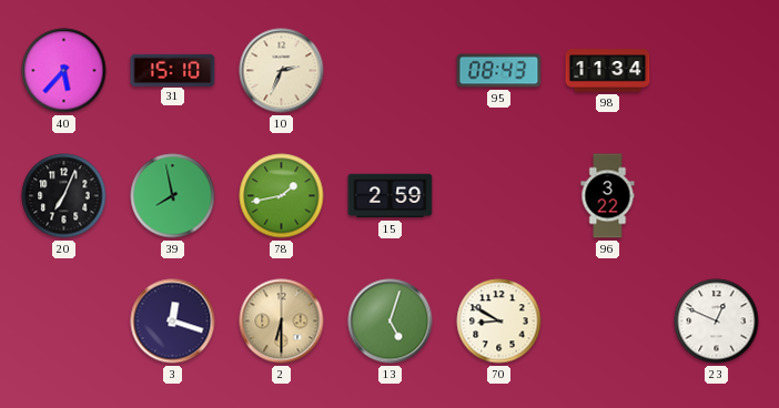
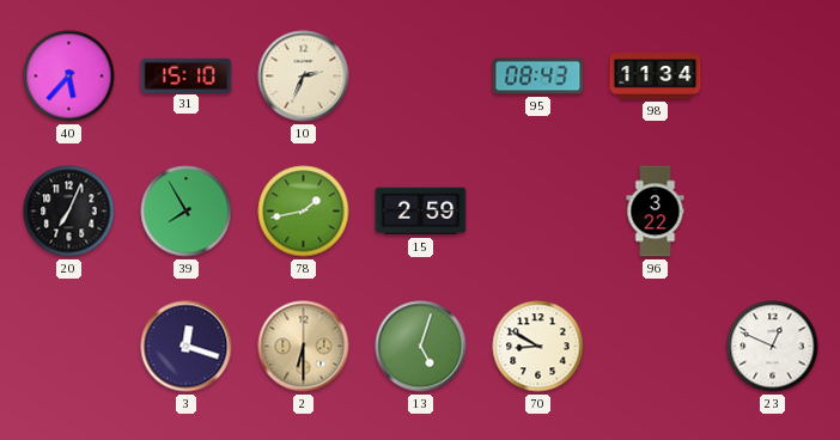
39: 7:58 -> 7:55 (187, 212)
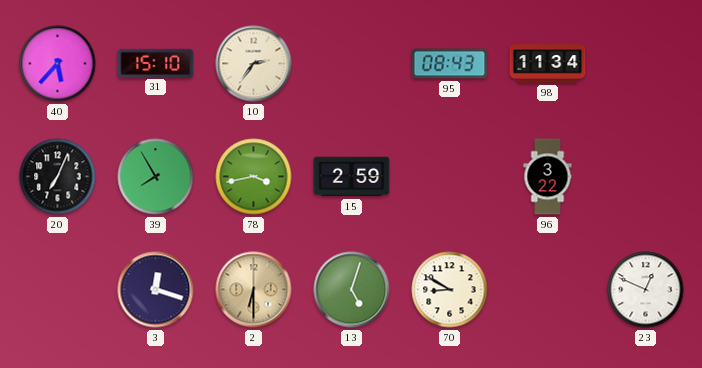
10: 2:34 -> 2:36 (254, 64)
78: 1:43 -> 3:43 (254, 177)
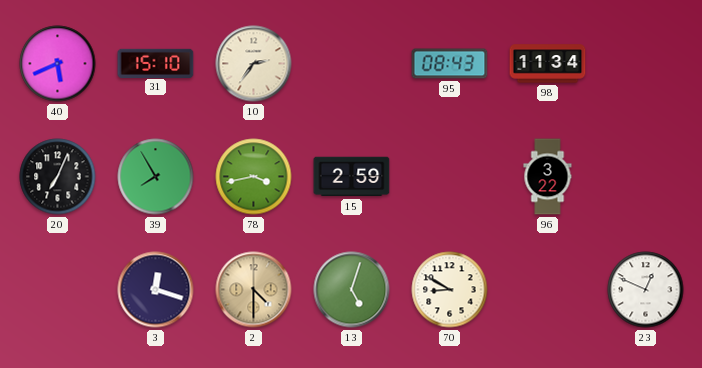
40: 5:37 -> 5:41 (58, 64)
2: 6:30 -> 4:30 (254, 290)
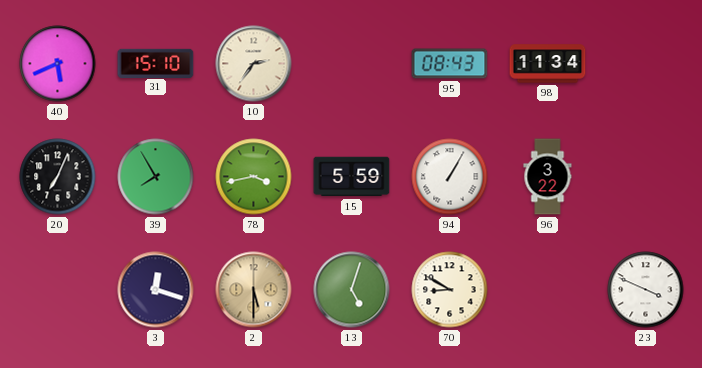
15: 2:59 -> 5:59 (352, 177)
94: none -> 1:05 (450, 177)
2: 4:30 -> 5:30 (254, 290)
23: 12:49 -> 3:49 (646, 290)
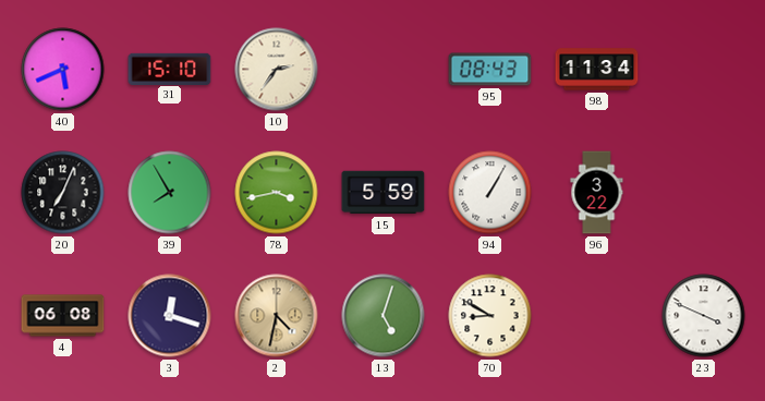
4: none -> 06:08 (63, 316)
2: 5:30 -> 4:32 (277, 316)
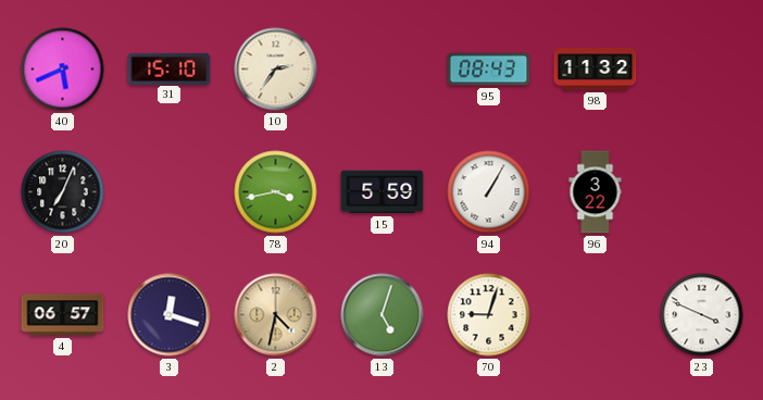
98: 11:34 -> 11:32 (596, 70)
39: 7:55 -> none (170, 193)
4: 06:08 -> 06:57 (63, 315)
70: 8:50 -> 9:03 (489, 315)
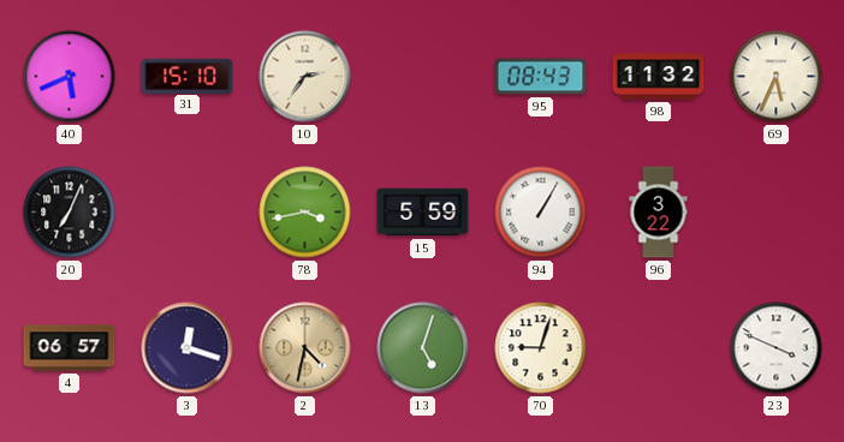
69: none -> 5:34 (777, 77)
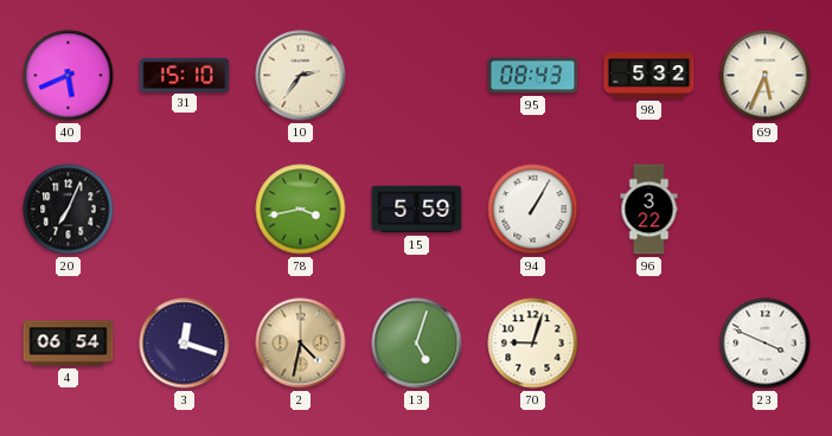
98: 11:32 -> 5:32 (649, 76)
4: 06:57 -> 06:54 (69, 344)
